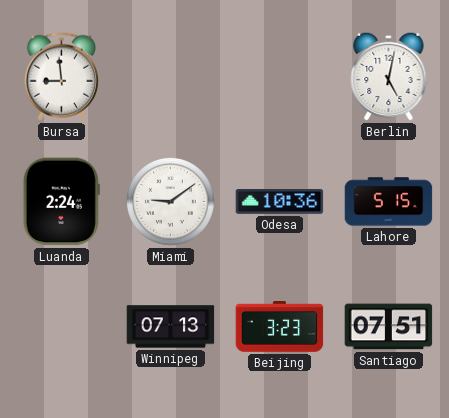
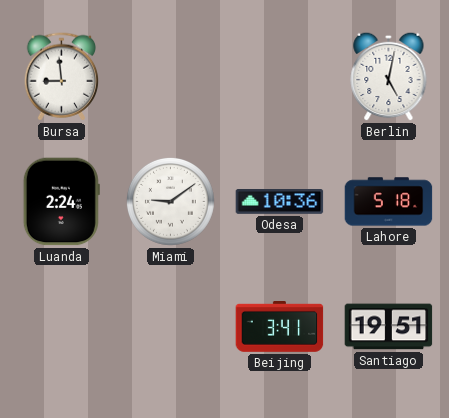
Lahore: 5:15 -> 5:18 (389, 202)
Winnipeg: 07:13 -> none (171, 327)
Beijing: 3:23 -> 3:41 (280, 327)
Santiago: 07:51 -> 19:51 (389, 327)
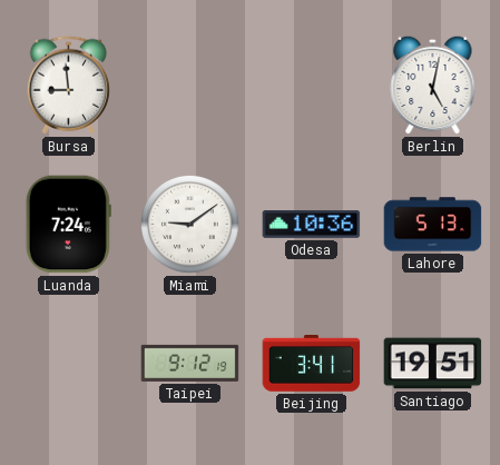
Luanda: 2:24 -> 7:24 (68, 225)
Lahore: 5:18 -> 5:13 (433, 225)
Taipei: none -> 9:12 (190, 363)
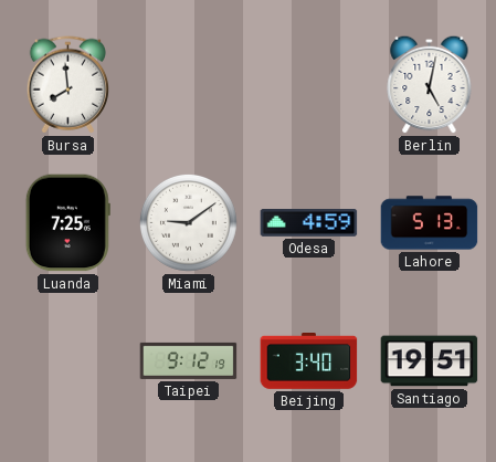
Bursa: 8:59 -> 7:59 (67, 85)
Luanda: 7:24 -> 7:25 (67, 223)
Odesa: 10:36 -> 4:59 (309, 223)
Beijing: 3:41 -> 3:40 (309, 361)
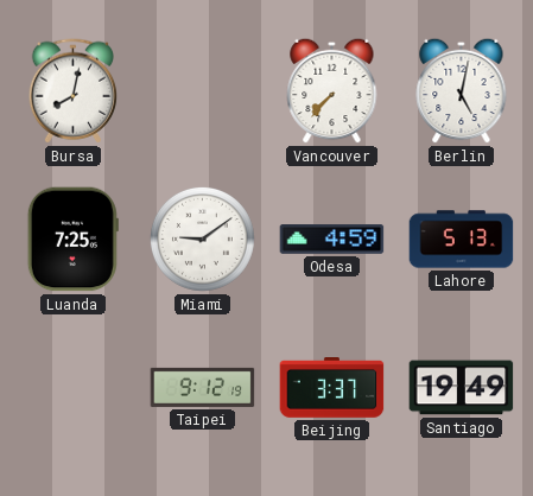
Bursa: 7:59 -> 8:02 (72, 91)
Vancouver: none -> 7:37 (332, 90)
Beijing: 3:40 -> 3:37 (332, 388)
Santiago: 19:51 -> 19:49 (462, 388)
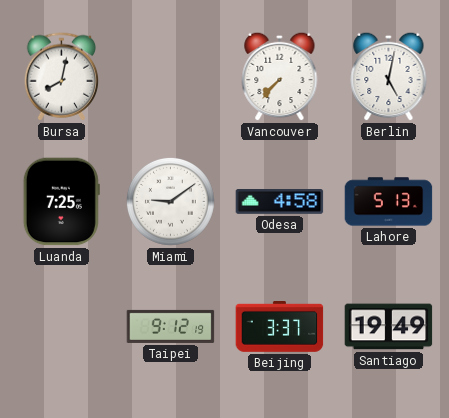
Odesa: 4:59 -> 4:58 (280, 202)
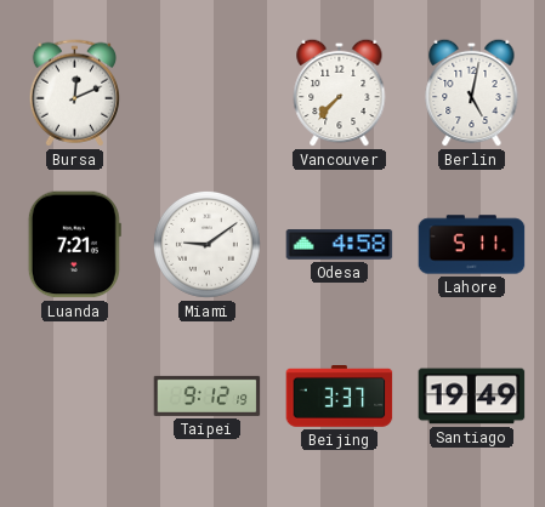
Bursa: 8:02 -> 12:11 (74, 93)
Luanda: 7:25 -> 7:21 (74, 245)
Lahore: 5:13 -> 5:11 (472, 245)
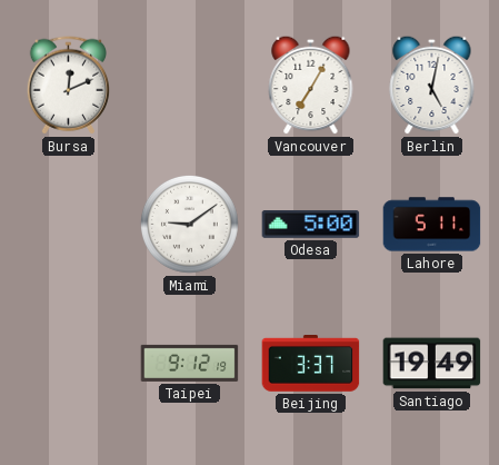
Vancouver: 7:37 -> 7:05 (311, 85)
Luanda: 7:21 -> none (74, 245)
Odesa: 4:58 -> 5:00 (311, 225)
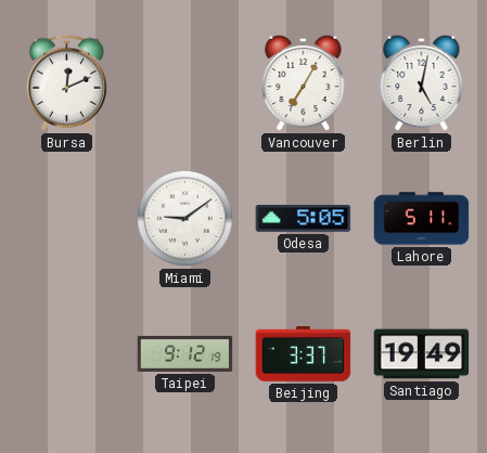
Odesa: 5:00 -> 5:05 (304, 219)
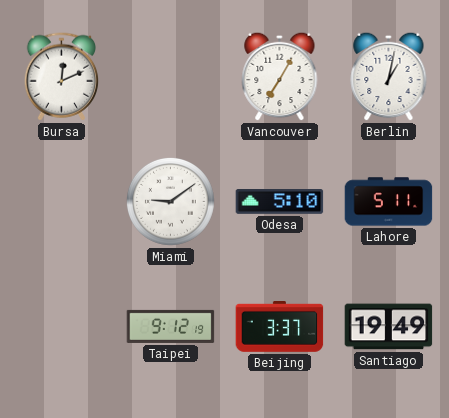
Berlin: 5:02 -> 1:02 (389, 76)
Odesa: 5:05 -> 5:10 (280, 202)
